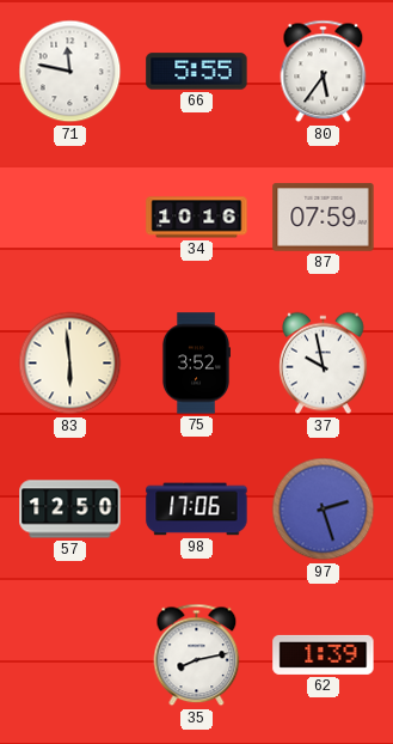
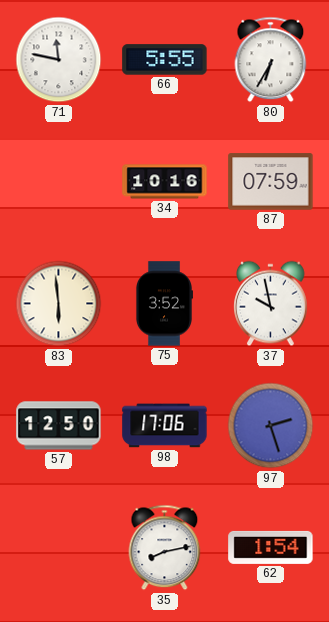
80: 5:36 -> 6:35 (271, 60)
62: 1:39 -> 1:54 (271, 547)
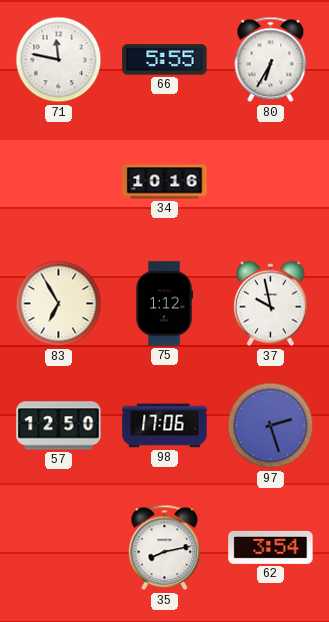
87: 07:59 -> none (271, 182)
83: 5:59 -> 6:55 (59, 304)
75: 3:52 -> 1:12 (163, 304)
62: 1:54 -> 3:54 (271, 547)
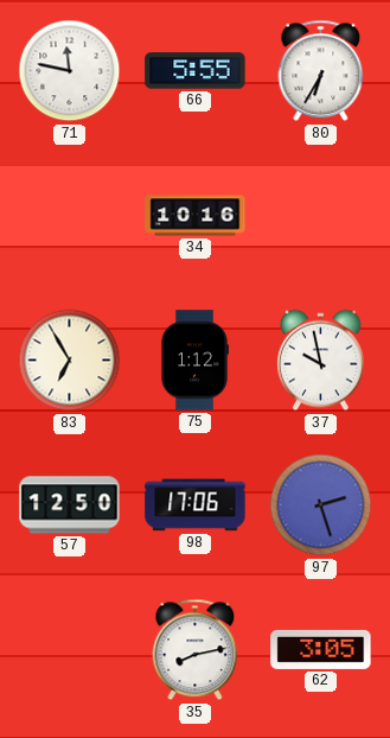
62: 3:54 -> 3:05 (321, 649)
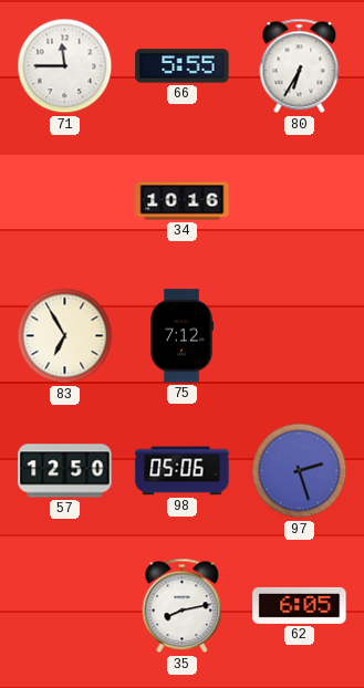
71: 11:47 -> 11:45 (65, 66)
75: 1:12 -> 7:12 (180, 336)
37: 9:58 -> none (321, 361)
98: 17:06 -> 05:06 (183, 471)
62: 3:05 -> 6:05 (300, 605)
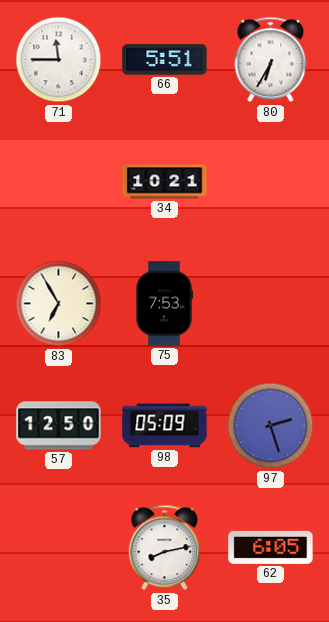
66: 5:55 -> 5:51 (165, 60)
34: 10:16 -> 10:21 (165, 182)
75: 7:12 -> 7:53 (163, 304)
98: 05:06 -> 05:09 (165, 426)
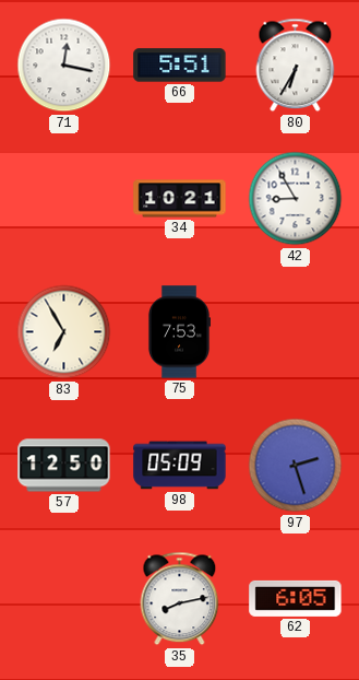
71: 11:45 -> 12:17 (64, 66)
42: none -> 8:55 (296, 199)
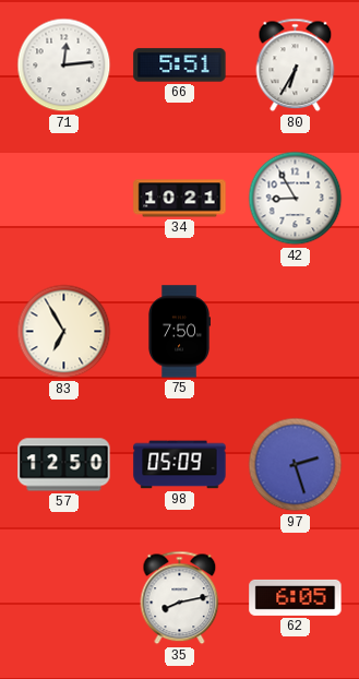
71: 12:17 -> 12:14 (64, 65)
75: 7:53 -> 7:50 (178, 332)
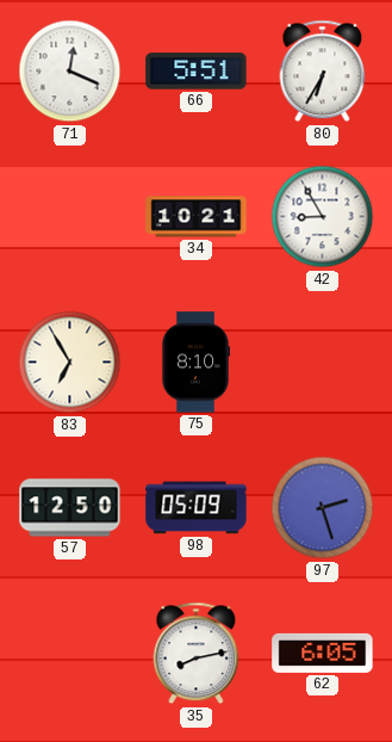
71: 12:14 -> 12:19 (70, 72)
75: 7:50 -> 8:10 (194, 363)
